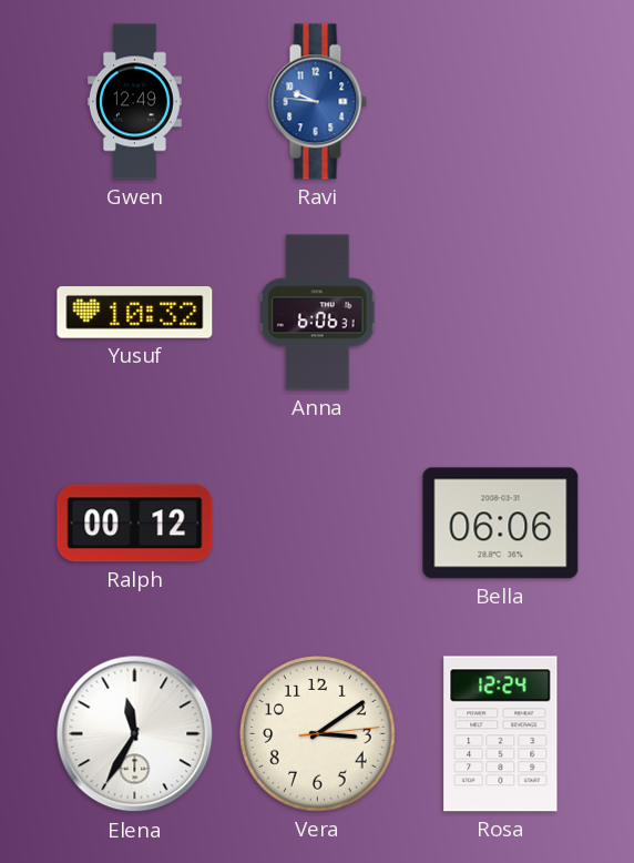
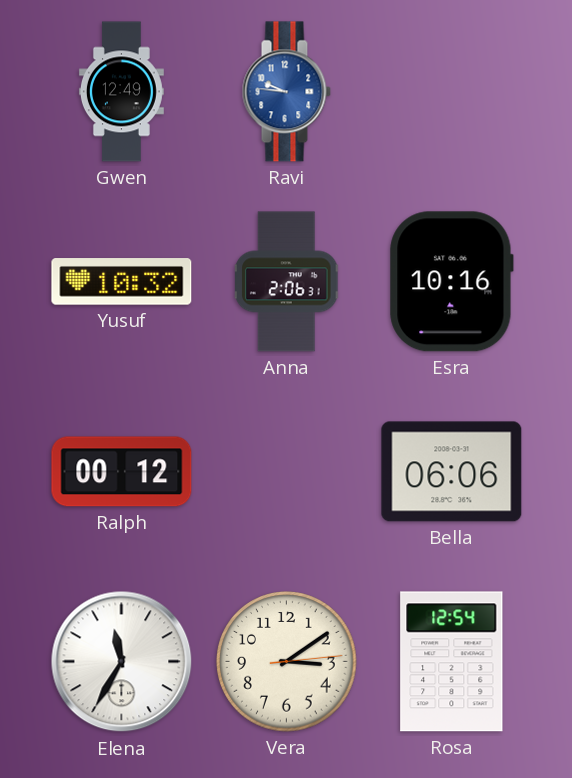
Anna: 6:06 -> 2:06 (288, 282)
Esra: none -> 10:16 (451, 282)
Rosa: 12:24 -> 12:54 (452, 662)
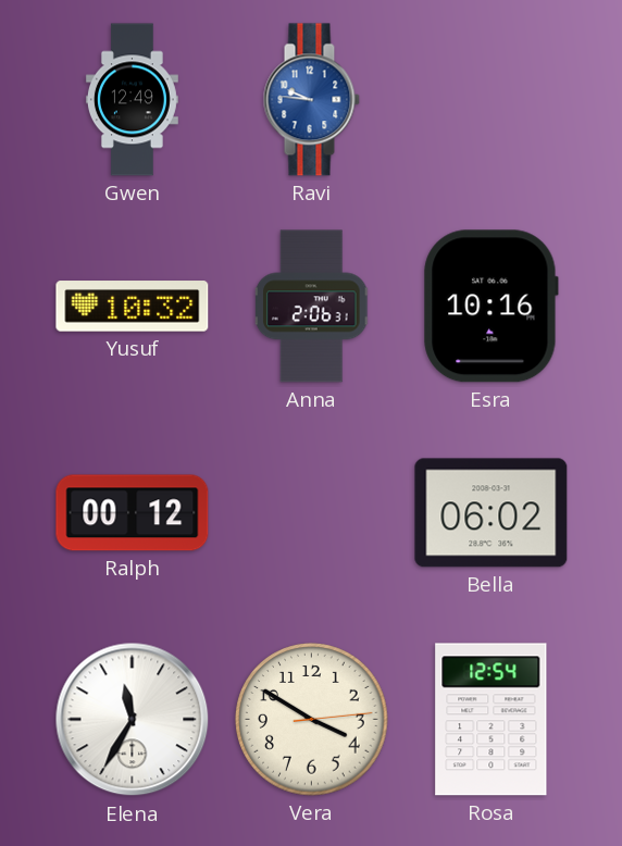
Bella: 06:06 -> 06:02 (492, 513)
Vera: 3:09 -> 3:50 (312, 720)
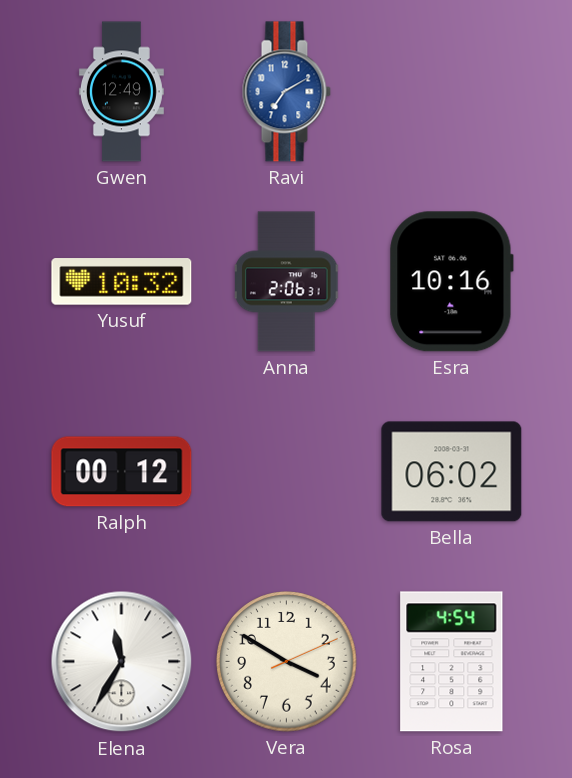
Ravi: 9:46 -> 7:10 (286, 92)
Vera: 3:50:14 -> 3:50:11 (287, 662)
Rosa: 12:54 -> 4:54 (452, 662)
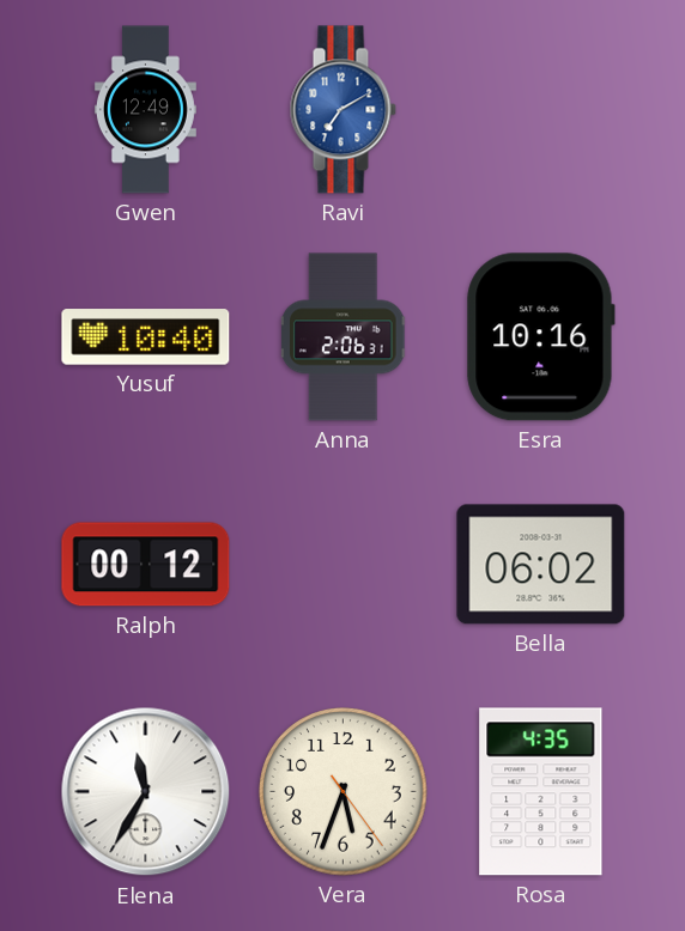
Yusuf: 10:32 -> 10:40 (146, 337)
Vera: 3:50 -> 5:33 (344, 792)
Rosa: 4:54 -> 4:35 (541, 792)
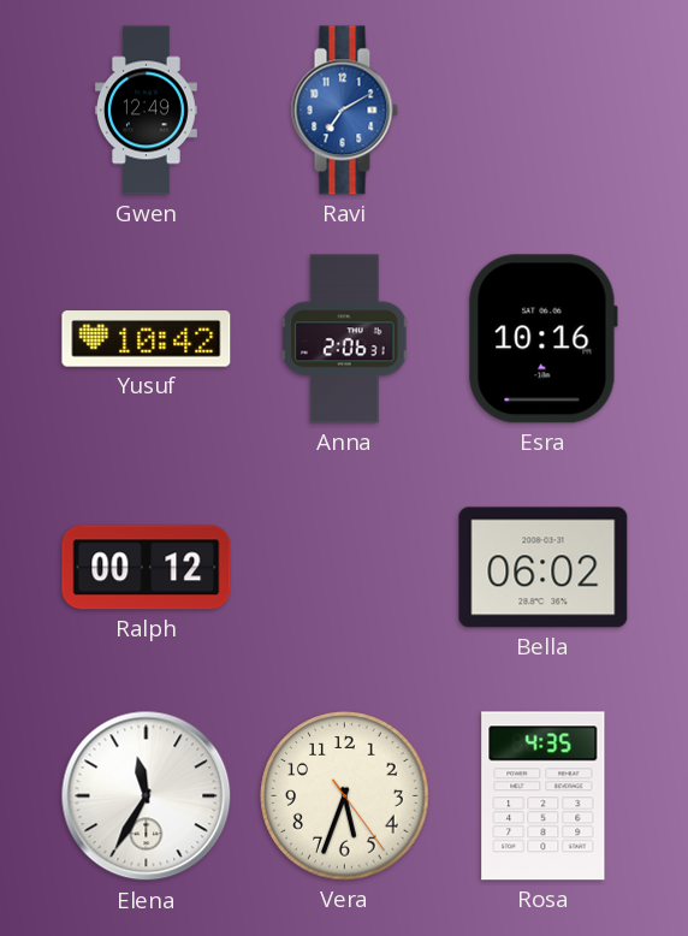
Yusuf: 10:40 -> 10:42 (147, 339)
